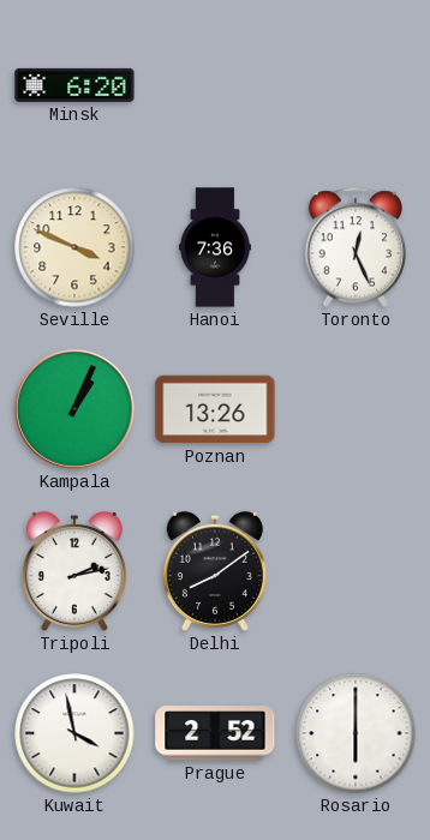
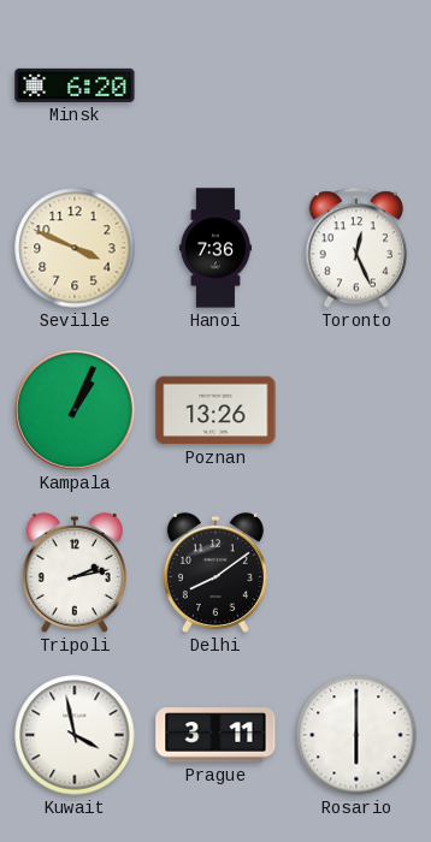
Prague: 2:52 -> 3:11 (215, 735)
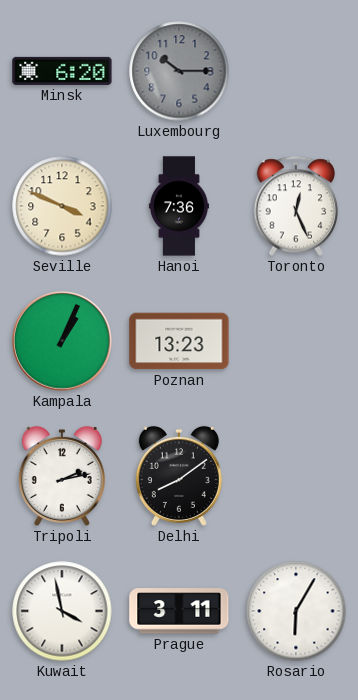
Luxembourg: none -> 10:15 (179, 71)
Poznan: 13:26 -> 13:23 (179, 341)
Rosario: 6:00 -> 6:05 (296, 611)
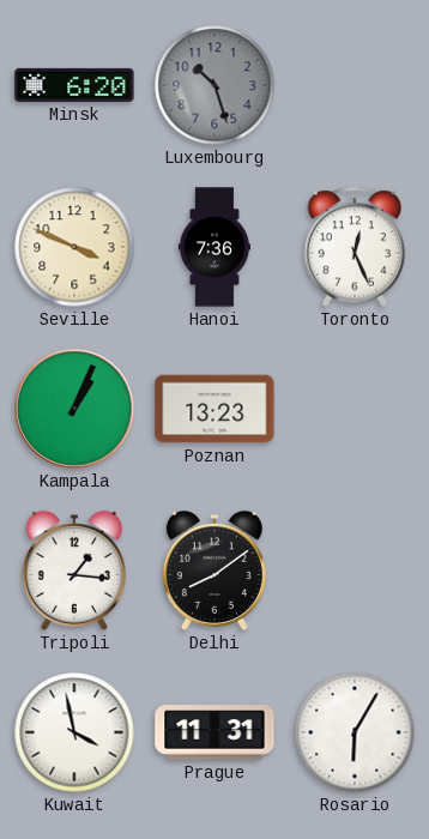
Luxembourg: 10:15 -> 10:27 (214, 85)
Tripoli: 2:13 -> 1:16 (74, 571)
Prague: 3:11 -> 11:31 (214, 732)
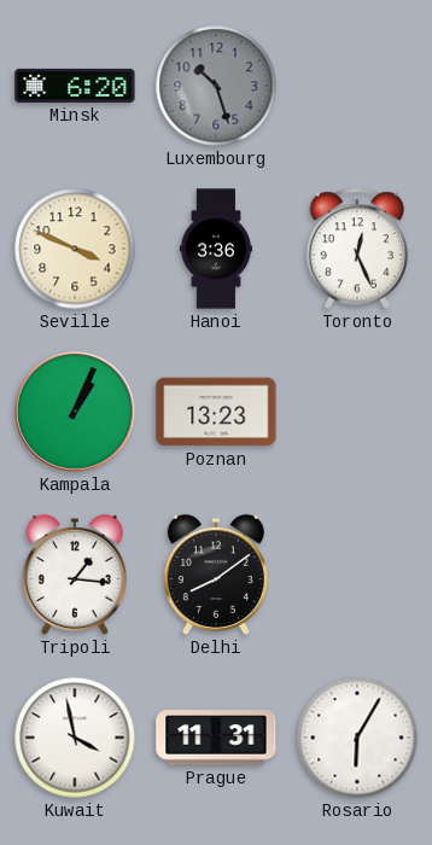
Hanoi: 7:36 -> 3:36 (216, 249)
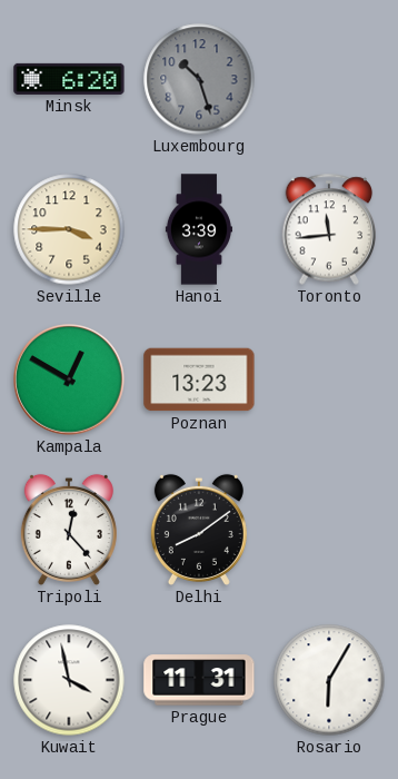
Seville: 3:49 -> 3:45 (69, 229)
Hanoi: 3:36 -> 3:39 (199, 229)
Toronto: 12:26 -> 11:44 (329, 229)
Kampala: 1:04 -> 12:50 (69, 379)
Tripoli: 1:16 -> 12:23 (69, 530)
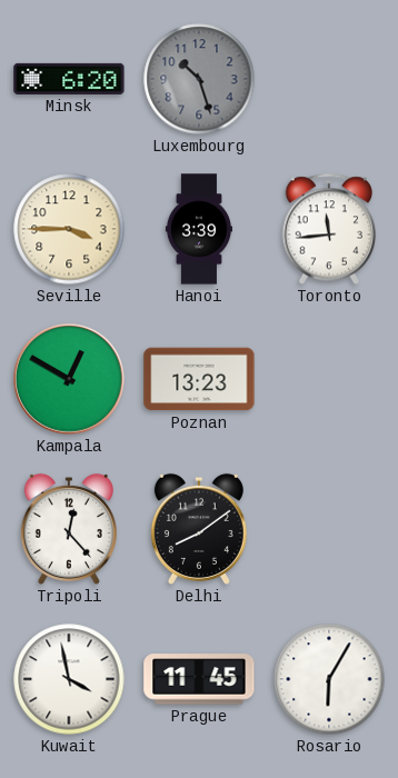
Prague: 11:31 -> 11:45 (199, 679)
